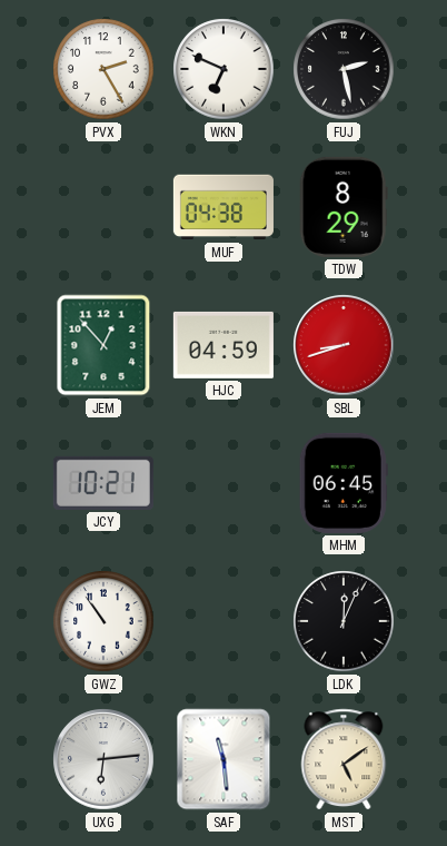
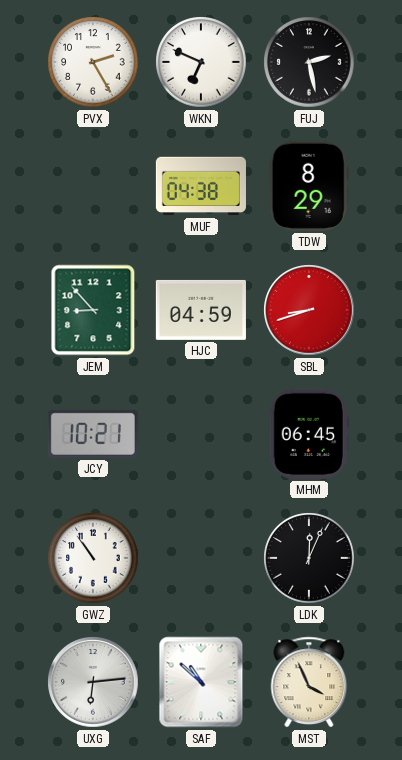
JEM: 12:53 -> 8:53 (93, 310)
SAF: 11:29 -> 10:52 (201, 682)
MST: 5:09 -> 3:56 (309, 682)
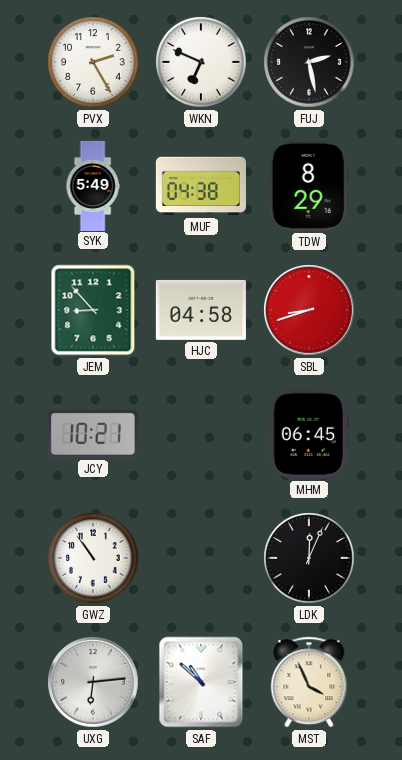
SYK: none -> 5:49 (93, 185)
HJC: 04:59 -> 04:58 (201, 310)
